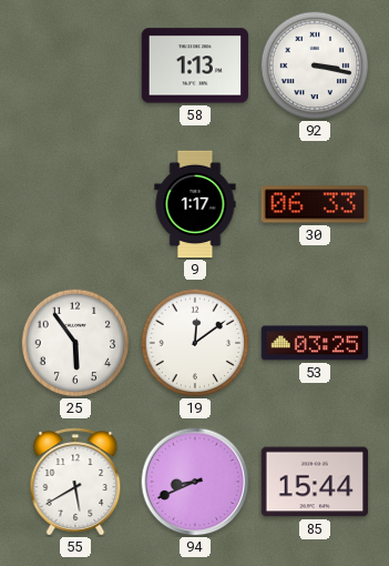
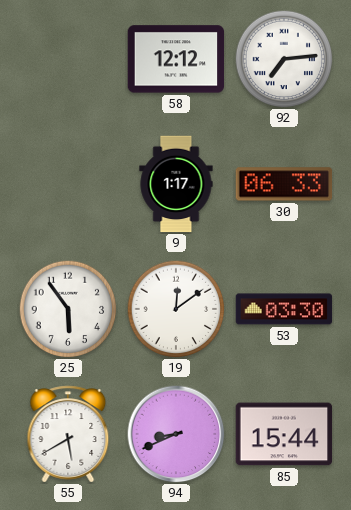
58: 1:13 -> 12:12 (176, 59)
92: 3:17 -> 7:14 (284, 59)
53: 03:25 -> 03:30 (284, 309)
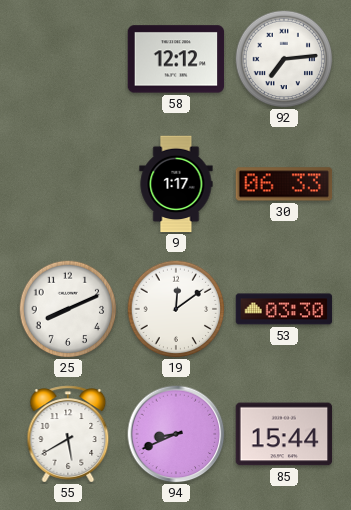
25: 5:54 -> 8:11 (68, 309)
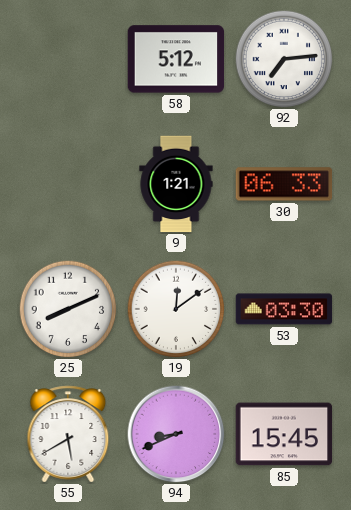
58: 12:12 -> 5:12 (176, 59)
9: 1:17 -> 1:21 (176, 184)
85: 15:44 -> 15:45 (284, 434)
